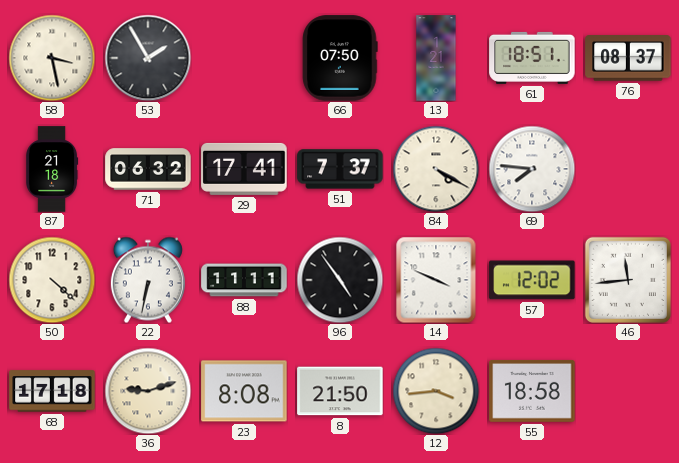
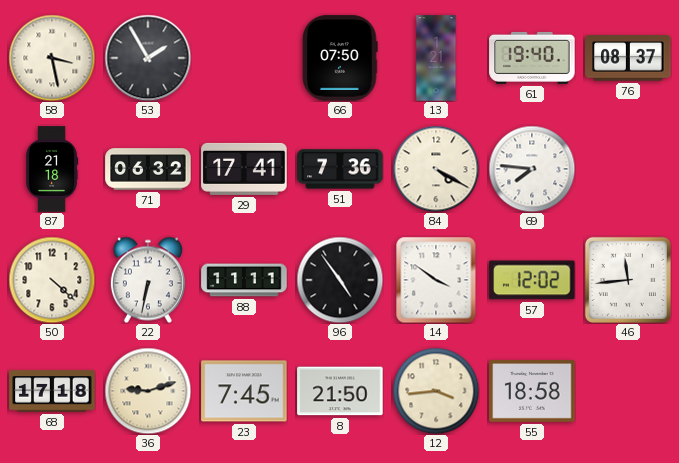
61: 18:51 -> 19:40 (532, 58)
51: 7:37 -> 7:36 (340, 169)
14: 3:49 -> 3:51 (436, 280)
23: 8:08 -> 7:45 (244, 391)
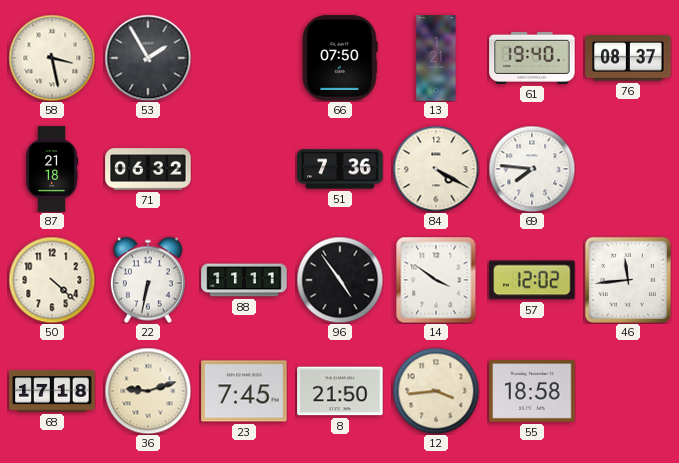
29: 17:41 -> none (244, 169)
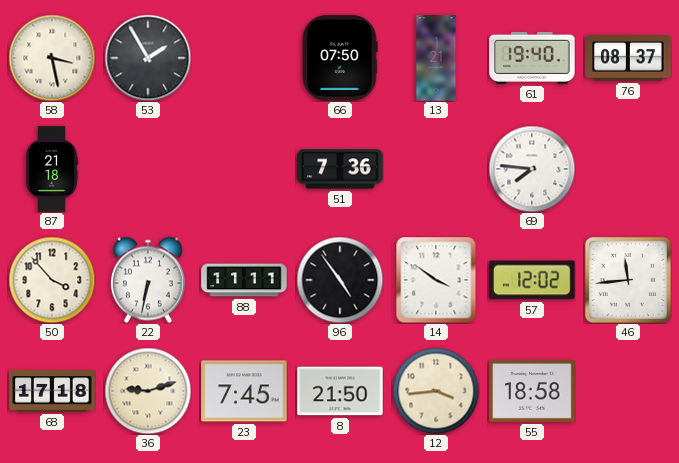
71: 06:32 -> none (148, 169)
84: 4:20 -> none (436, 169)
50: 4:22 -> 3:53 (52, 280)
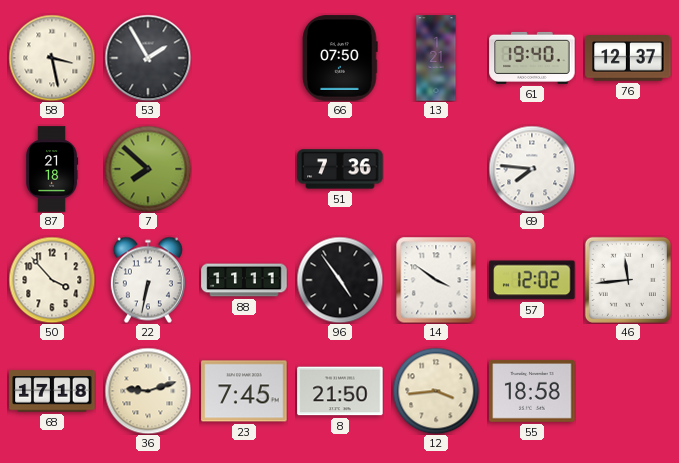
76: 08:37 -> 12:37 (628, 58)
7: none -> 7:52 (148, 169)
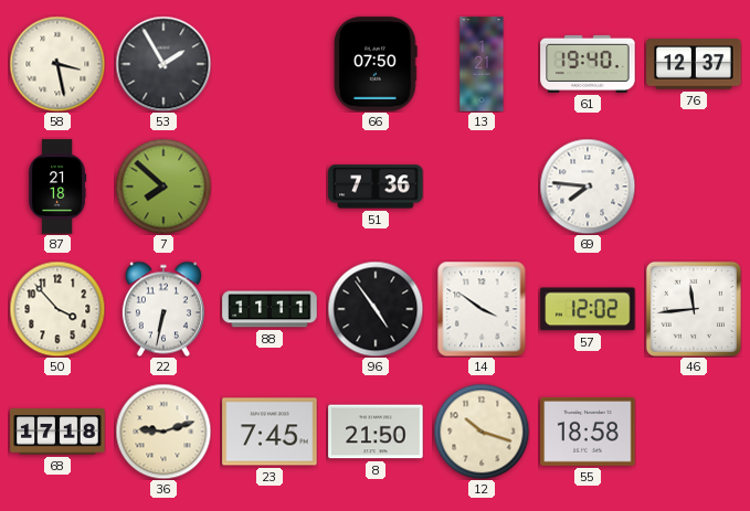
12: 3:44 -> 10:18 (482, 432)
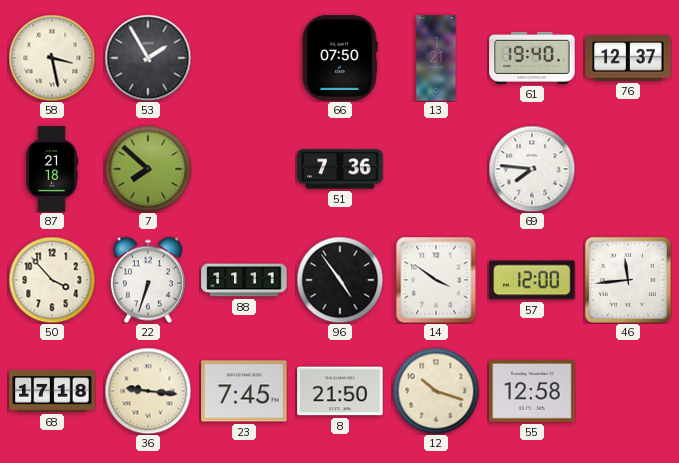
22: 6:32 -> 6:33 (148, 280)
57: 12:02 -> 12:00 (532, 280)
36: 9:12 -> 9:16 (148, 391)
55: 18:58 -> 12:58 (532, 391)
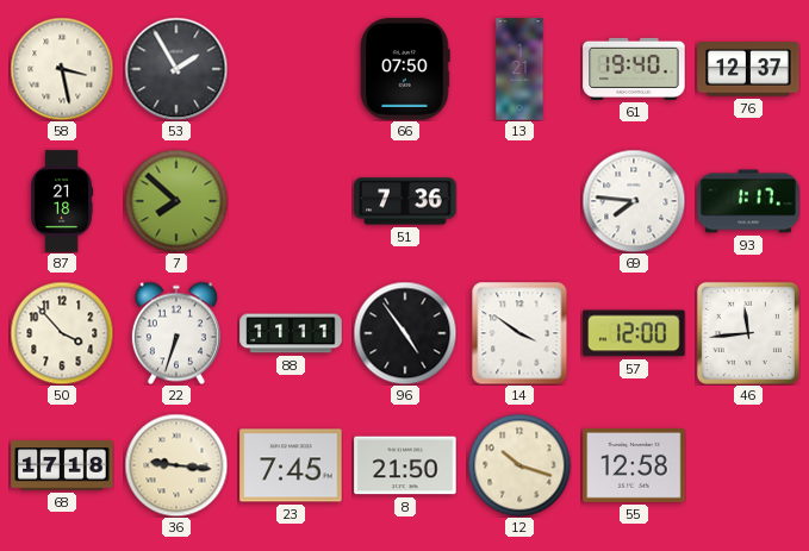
93: none -> 1:17 (748, 201)
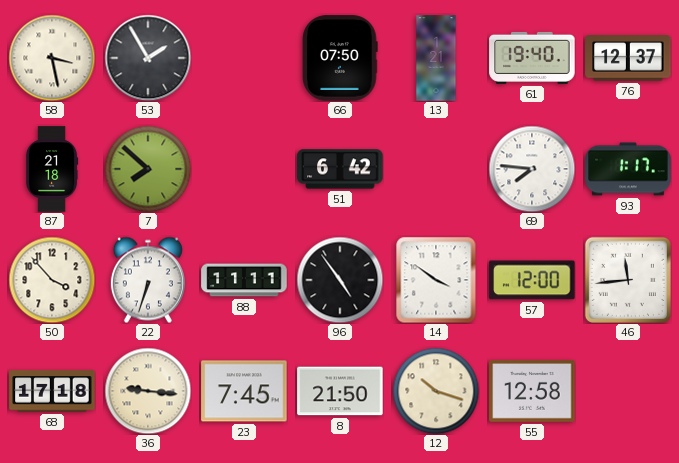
51: 7:36 -> 6:42 (340, 169)
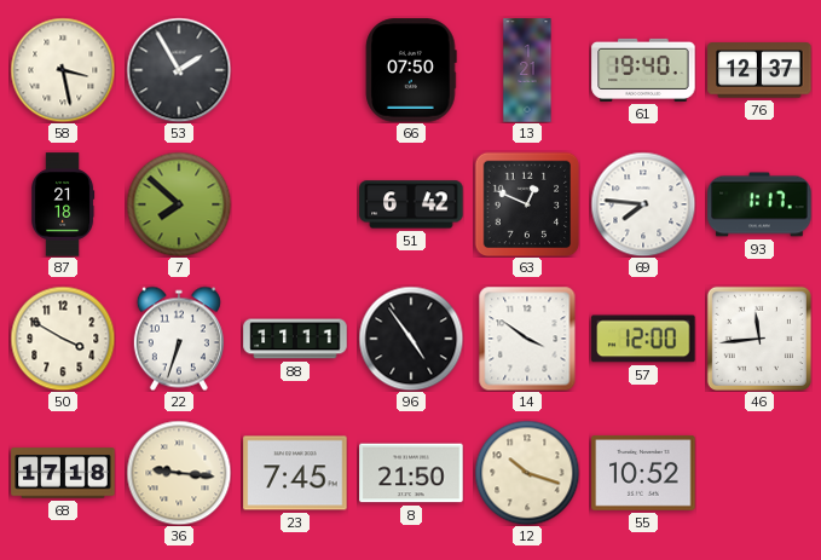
63: none -> 12:49 (527, 204)
50: 3:53 -> 3:50 (63, 339)
55: 12:58 -> 10:52 (643, 473)
